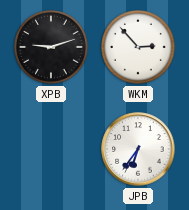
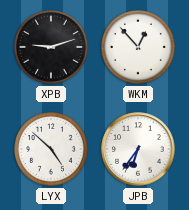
WKM: 2:53 -> 12:53 (139, 48)
LYX: none -> 4:52 (52, 150)
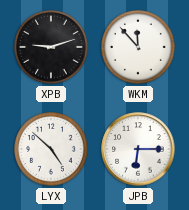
WKM: 12:53 -> 11:53 (139, 48)
JPB: 6:36 -> 6:15 (138, 149)
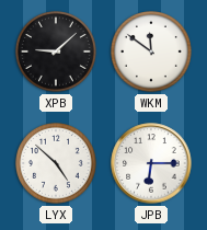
XPB: 9:12 -> 9:08 (57, 53)
WKM: 11:53 -> 11:51 (152, 53)
